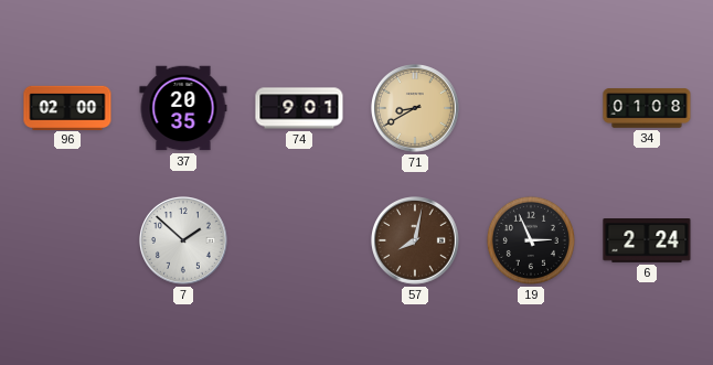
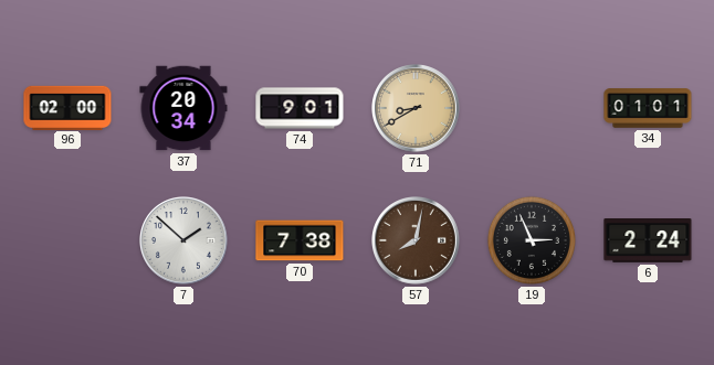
37: 20:35 -> 20:34 (183, 108)
34: 01:08 -> 01:01 (648, 108)
70: none -> 7:38 (300, 240)
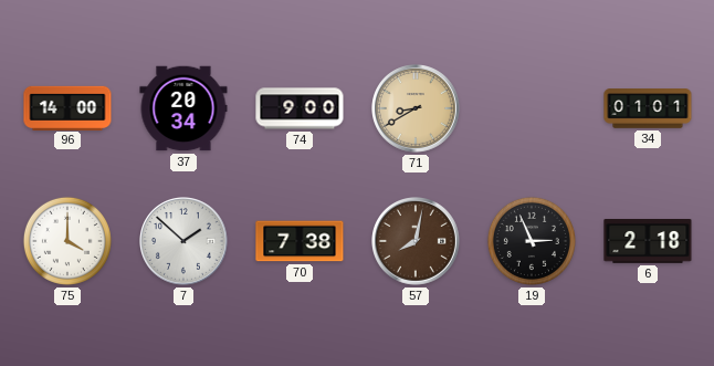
96: 02:00 -> 14:00 (67, 107)
74: 9:01 -> 9:00 (300, 108)
75: none -> 4:00 (67, 241)
6: 2:24 -> 2:18 (648, 242)
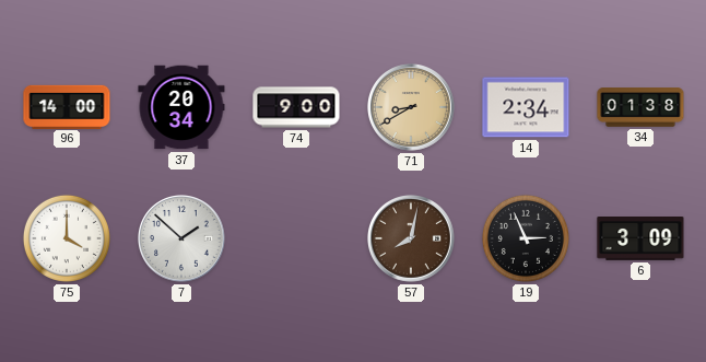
14: none -> 2:34 (526, 107)
34: 01:01 -> 01:38 (640, 107)
70: 7:38 -> none (300, 241)
6: 2:18 -> 3:09 (640, 240)
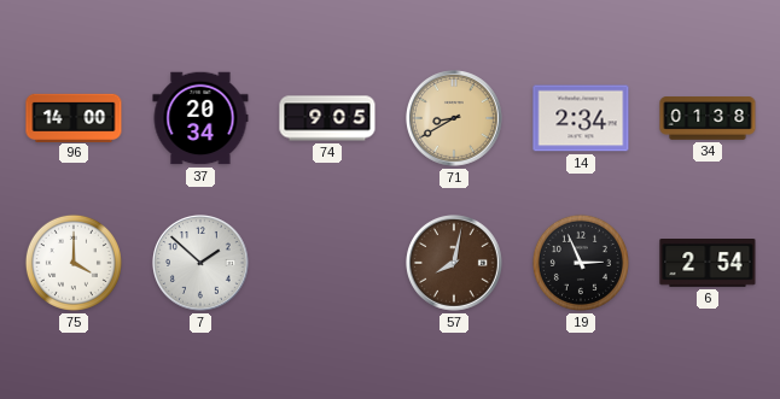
74: 9:00 -> 9:05 (327, 118)
6: 3:09 -> 2:54 (708, 264)
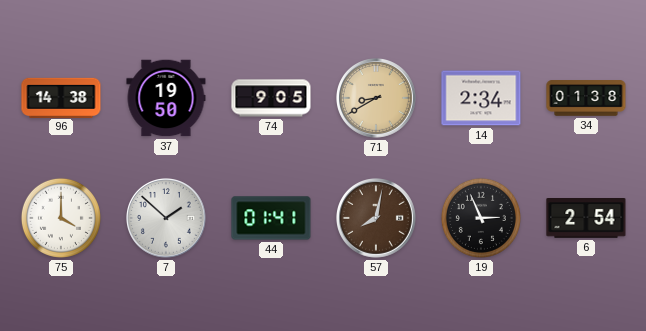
96: 14:00 -> 14:38 (61, 97)
37: 20:34 -> 19:50 (166, 98)
44: none -> 01:41 (271, 218)
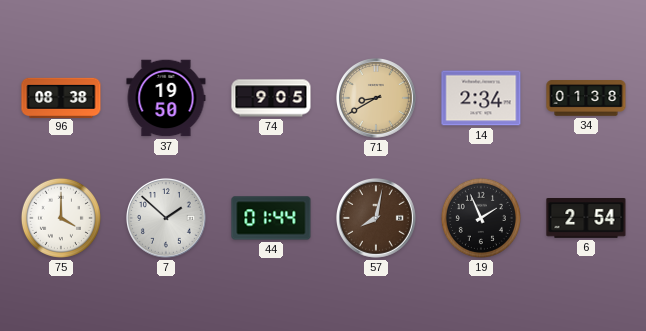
96: 14:38 -> 08:38 (61, 97)
44: 01:41 -> 01:44 (271, 218)
19: 2:56 -> 1:56 (481, 218)
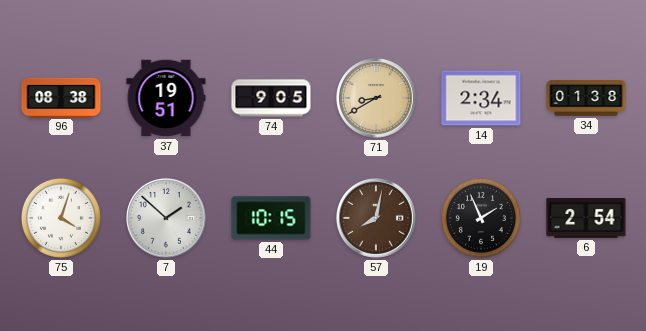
37: 19:50 -> 19:51 (166, 98)
75: 4:00 -> 4:03 (61, 218)
44: 01:44 -> 10:15 (271, 218)
